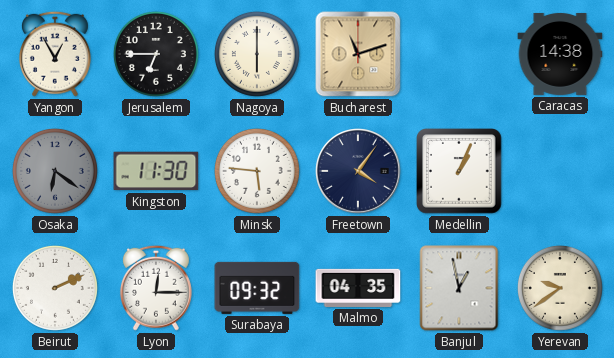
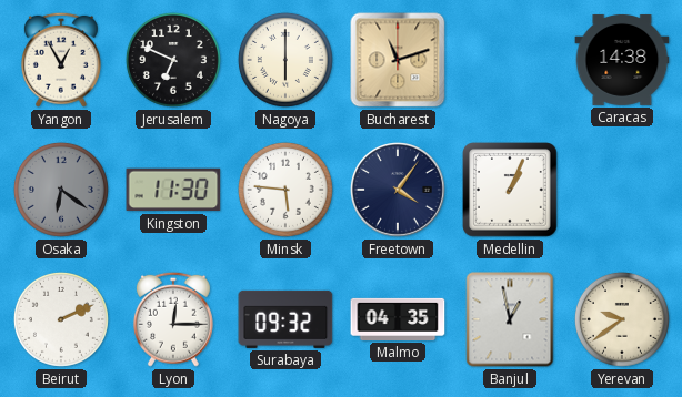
Jerusalem: 6:45 -> 6:49 (173, 60)
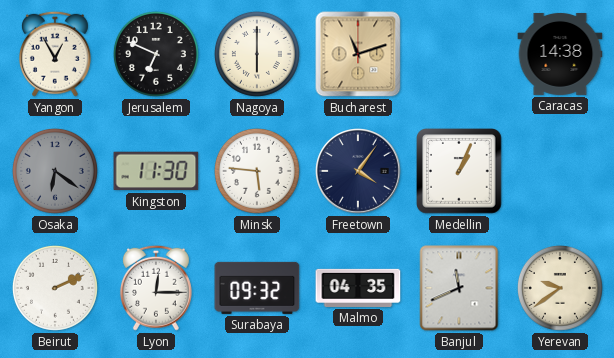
Banjul: 12:58 -> 11:41 (459, 288)
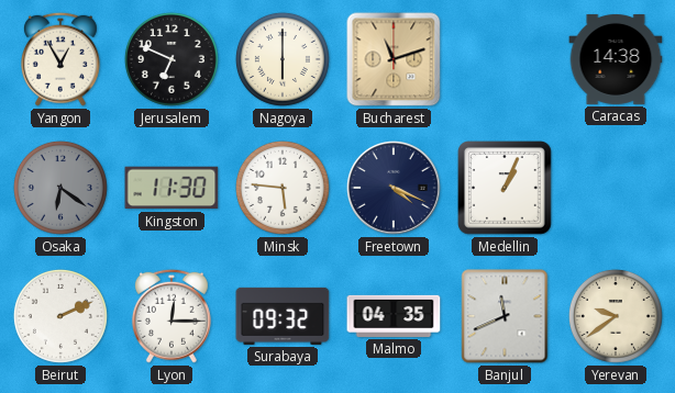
Freetown: 4:06 -> 4:19 (395, 189)
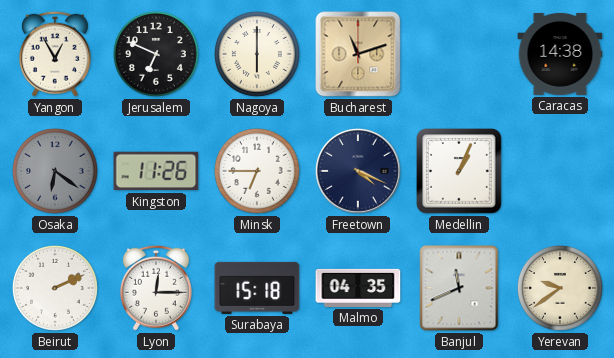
Kingston: 11:30 -> 11:26 (156, 171)
Minsk: 5:46 -> 6:45 (257, 171)
Surabaya: 09:32 -> 15:18 (257, 288)
